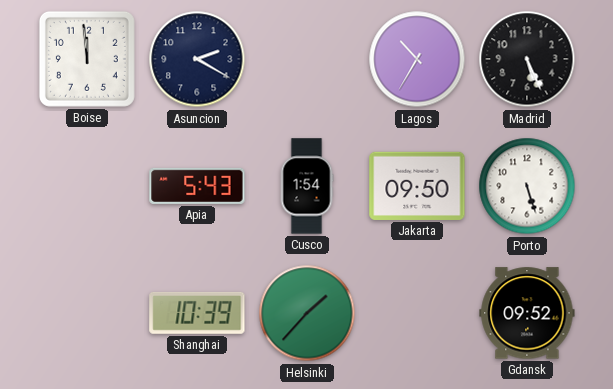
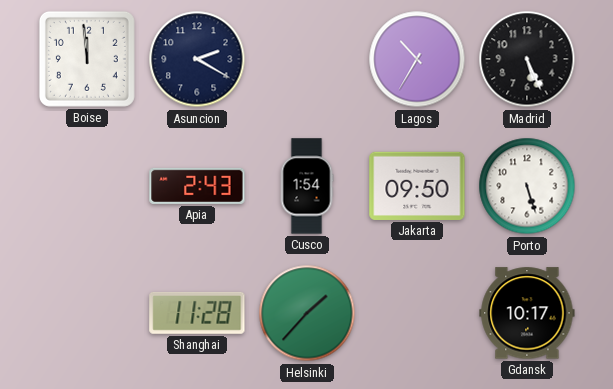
Apia: 5:43 -> 2:43 (197, 186)
Shanghai: 10:39 -> 11:28 (197, 313)
Gdansk: 09:52 -> 10:17 (527, 313)
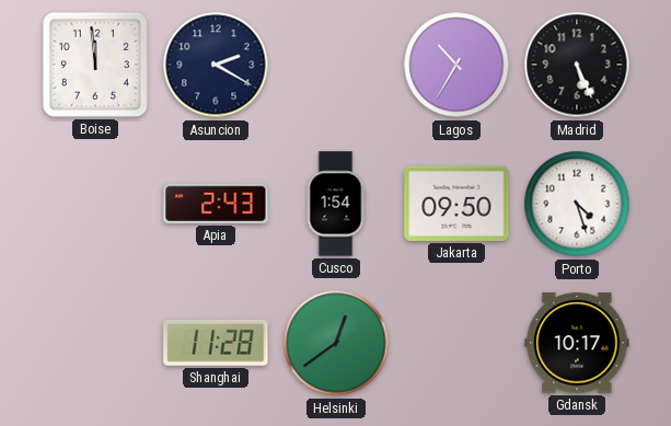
Porto: 5:27 -> 4:27 (577, 204)
Helsinki: 1:37 -> 12:39 (336, 343)
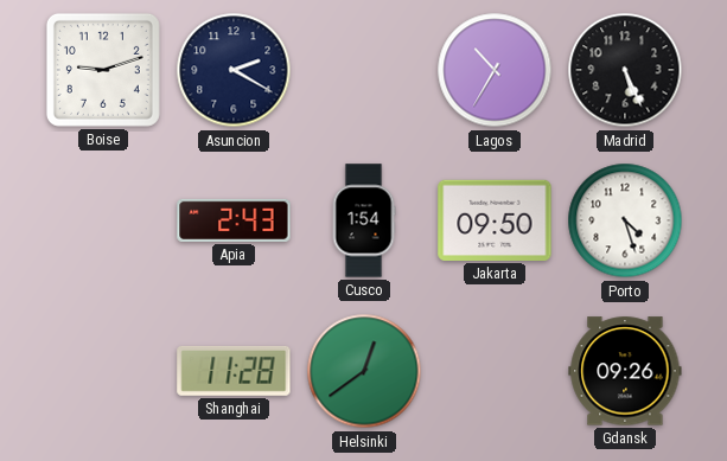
Boise: 11:59 -> 9:12 (103, 70)
Gdansk: 10:17 -> 09:26 (625, 371)
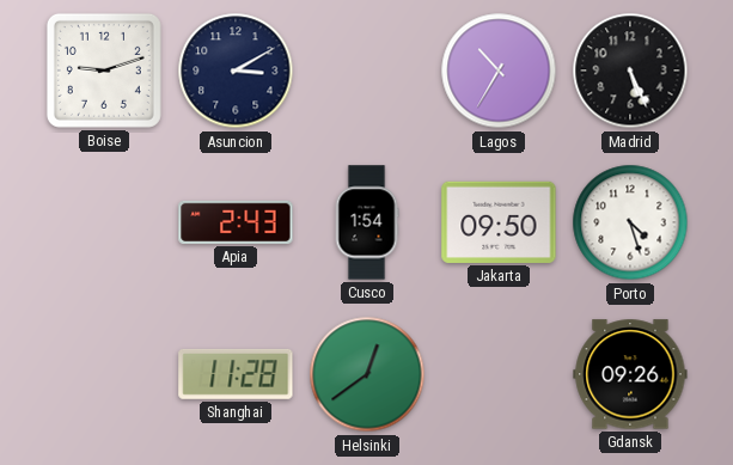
Asuncion: 2:20 -> 3:10 (236, 71)
